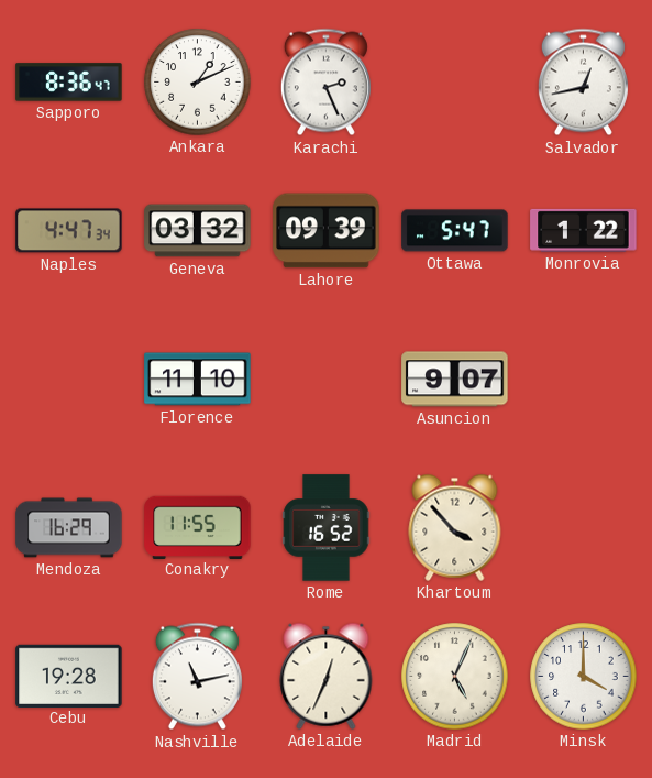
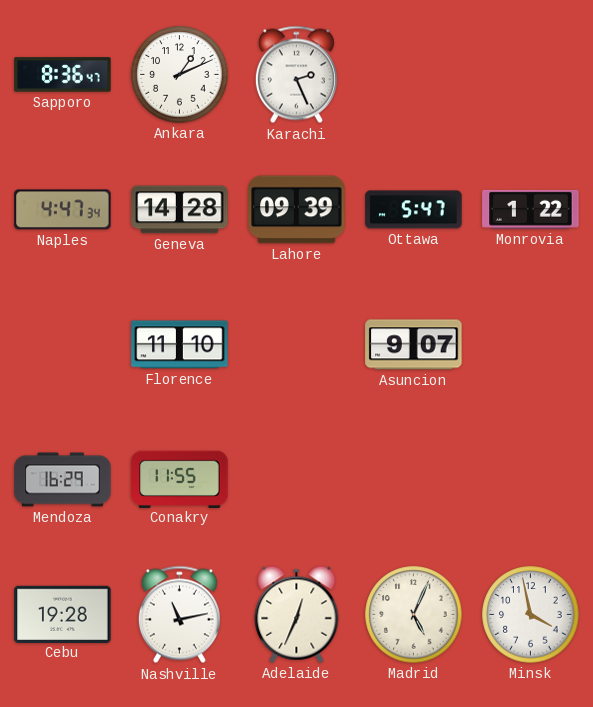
Salvador: 12:43 -> none (583, 83)
Geneva: 03:32 -> 14:28 (180, 210)
Rome: 16:52 -> none (327, 528)
Khartoum: 3:53 -> none (455, 527)
Minsk: 4:00 -> 3:58 (531, 615)
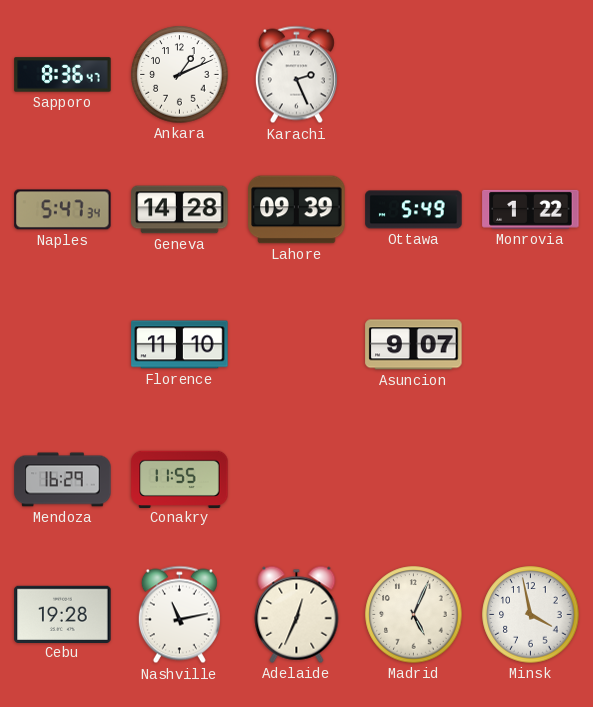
Naples: 4:47 -> 5:47 (63, 210)
Ottawa: 5:47 -> 5:49 (414, 210)
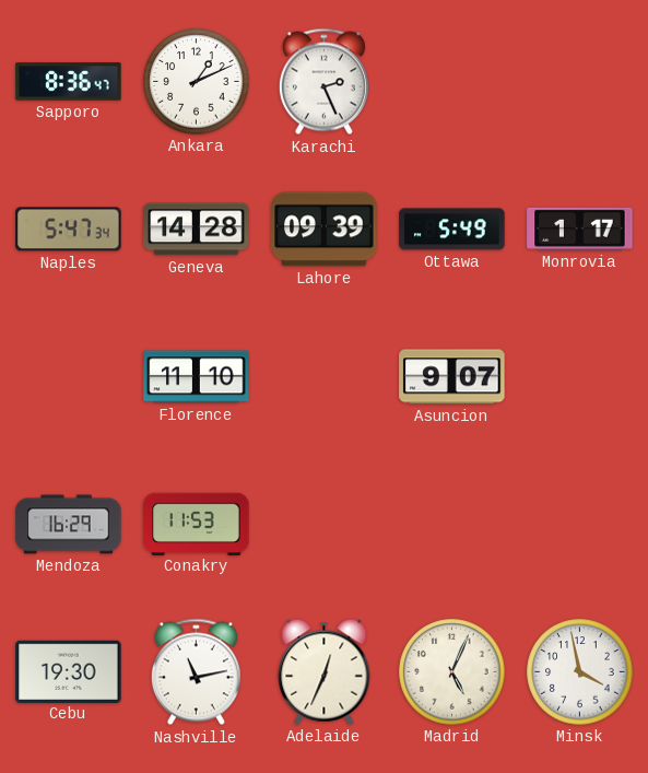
Monrovia: 1:22 -> 1:17 (580, 229)
Conakry: 11:55 -> 11:53 (197, 524)
Cebu: 19:28 -> 19:30 (69, 671)
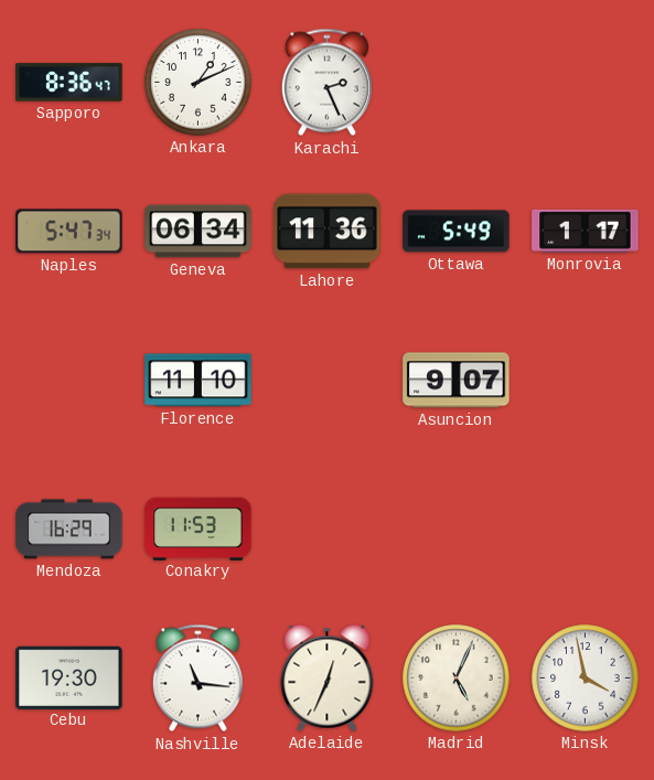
Geneva: 14:28 -> 06:34 (199, 232)
Lahore: 09:39 -> 11:36 (328, 232)
Nashville: 11:13 -> 11:16 (197, 679)
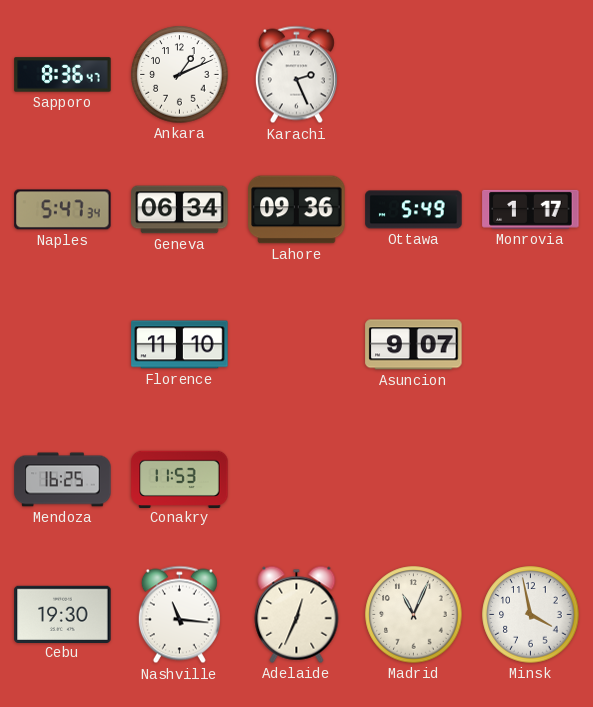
Lahore: 11:36 -> 09:36 (297, 210)
Mendoza: 16:29 -> 16:25 (63, 480)
Madrid: 5:04 -> 11:04 (414, 615)
